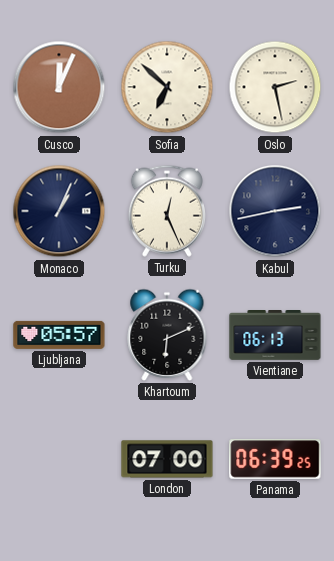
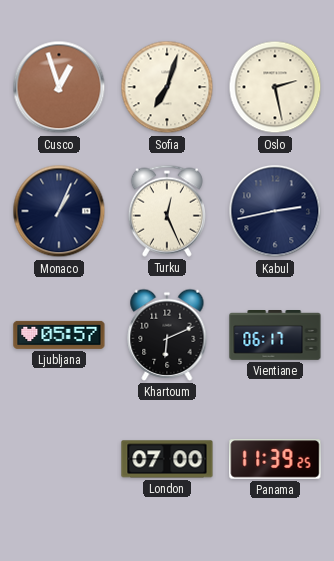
Cusco: 12:04 -> 12:57 (59, 87)
Sofia: 6:52 -> 7:03 (167, 87)
Vientiane: 06:13 -> 06:17 (275, 336)
Panama: 06:39 -> 11:39 (275, 459)
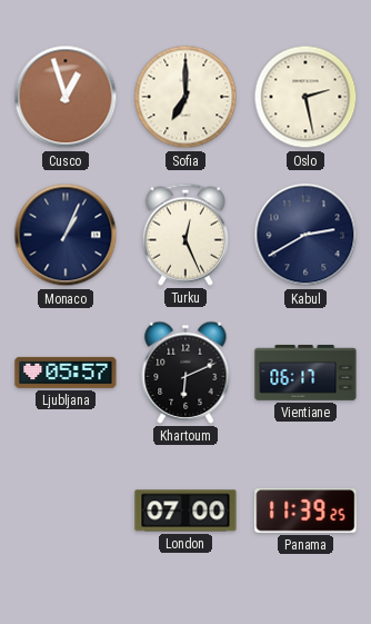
Sofia: 7:03 -> 7:00 (185, 97)
Kabul: 2:43 -> 2:40 (305, 235)
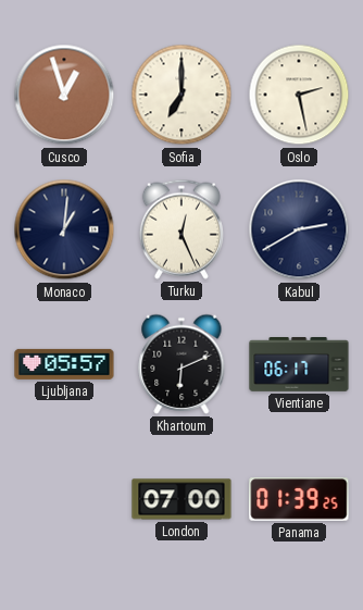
Monaco: 1:04 -> 1:01 (64, 229)
Panama: 11:39 -> 01:39 (299, 499)
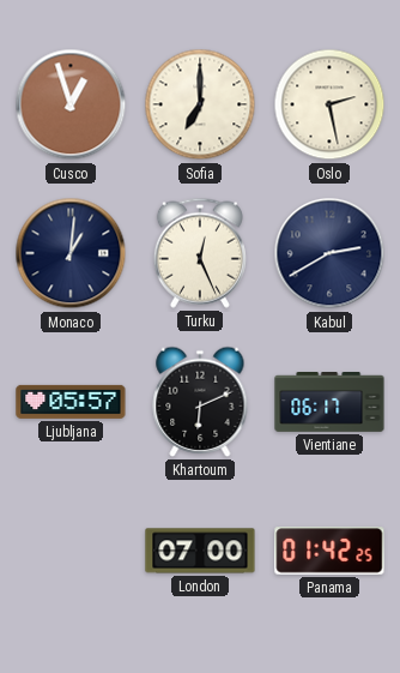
Panama: 01:39 -> 01:42 (329, 551)
